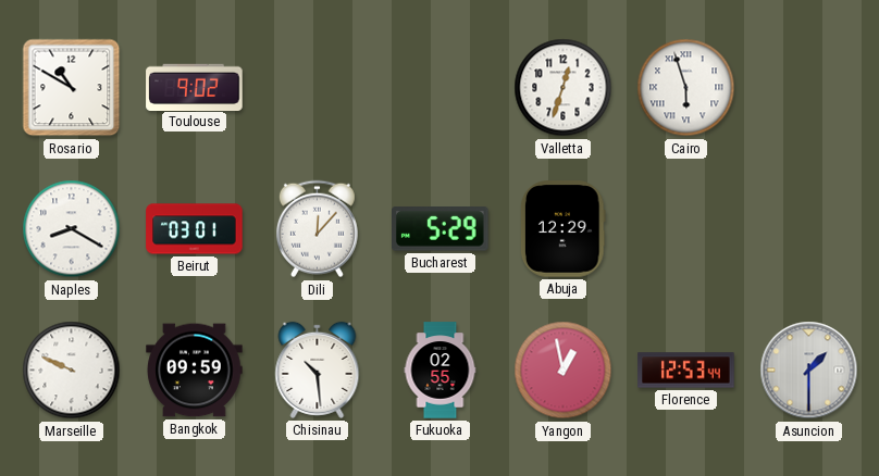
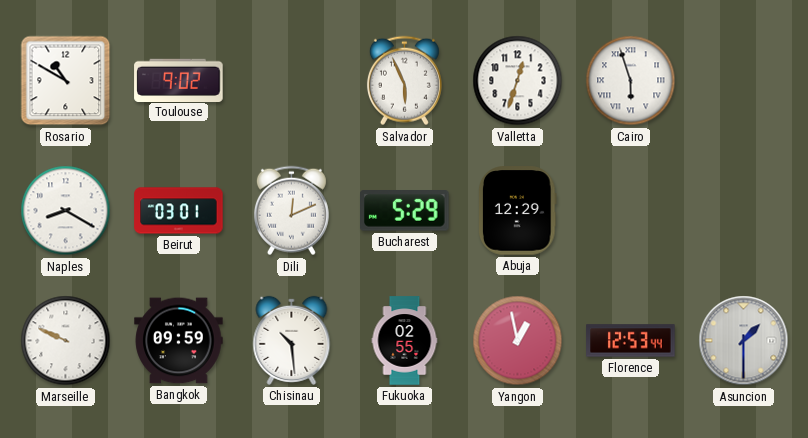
Salvador: none -> 5:56 (404, 81)
Dili: 12:07 -> 12:11 (291, 211)
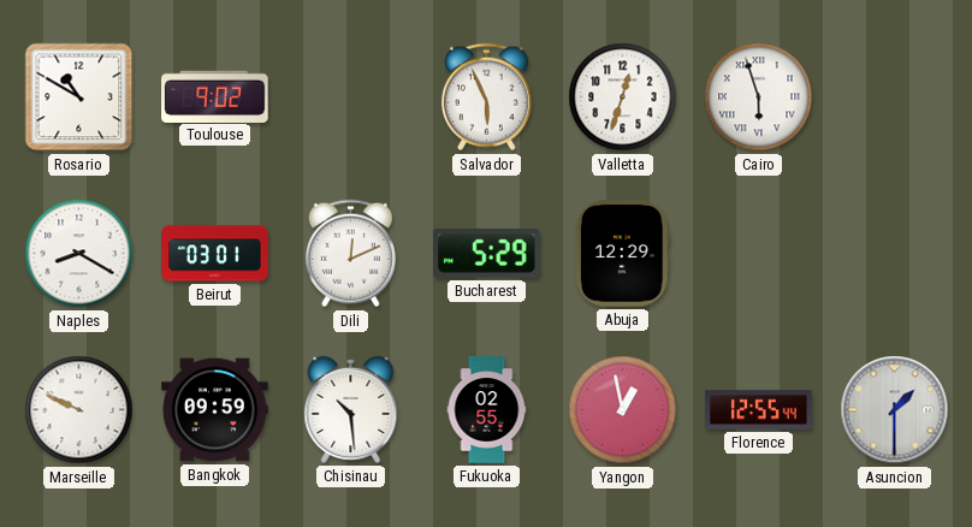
Florence: 12:53 -> 12:55 (759, 410)
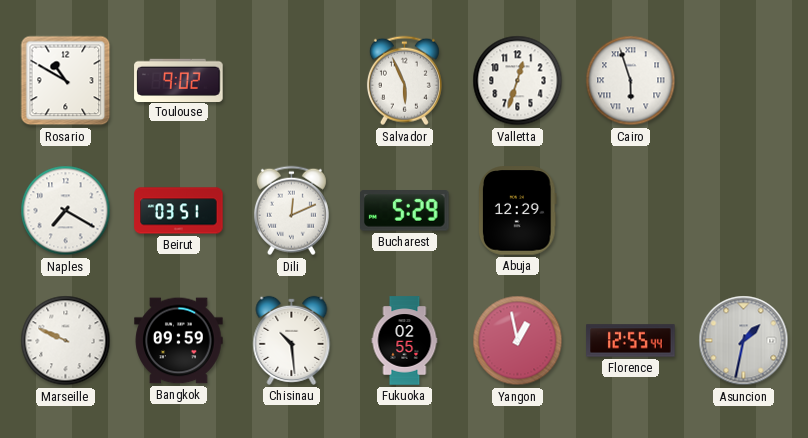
Naples: 8:20 -> 7:20 (66, 211)
Beirut: 03:01 -> 03:51 (179, 211)
Asuncion: 1:30 -> 1:32 (744, 341)
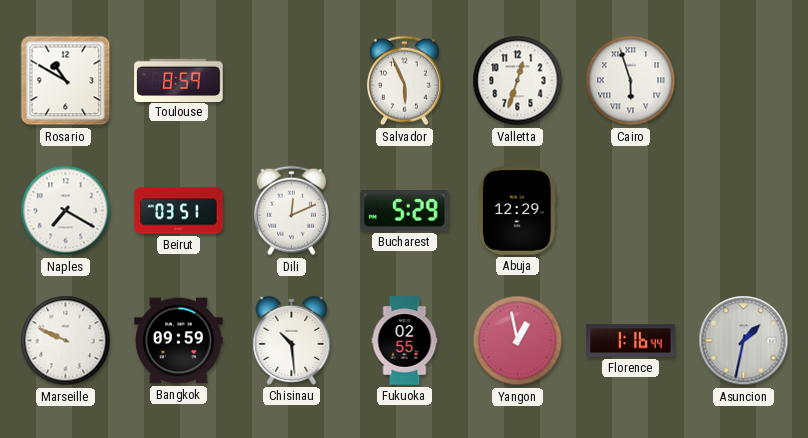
Toulouse: 9:02 -> 8:59 (179, 80)
Florence: 12:55 -> 1:16 (631, 341)
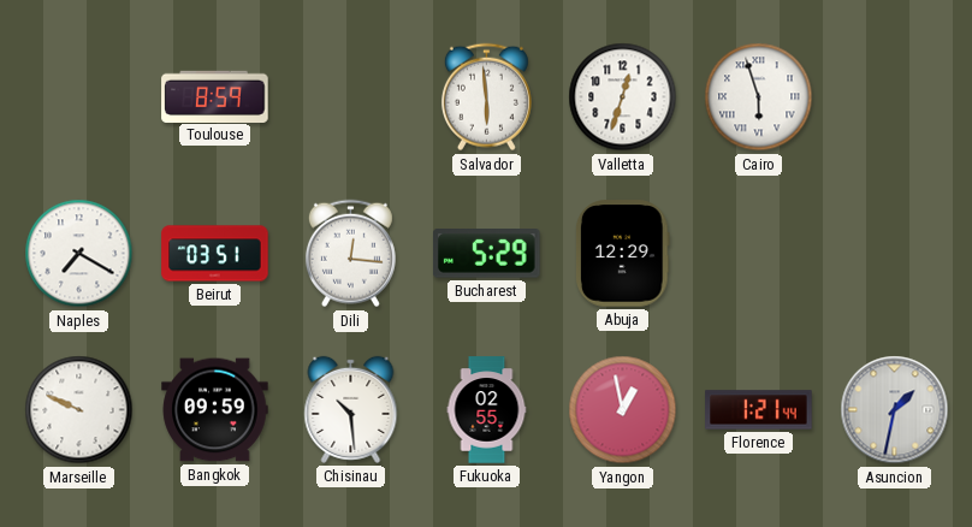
Rosario: 10:50 -> none (66, 81)
Salvador: 5:56 -> 5:59 (486, 97)
Dili: 12:11 -> 12:16 (350, 254)
Florence: 1:16 -> 1:21 (759, 410)
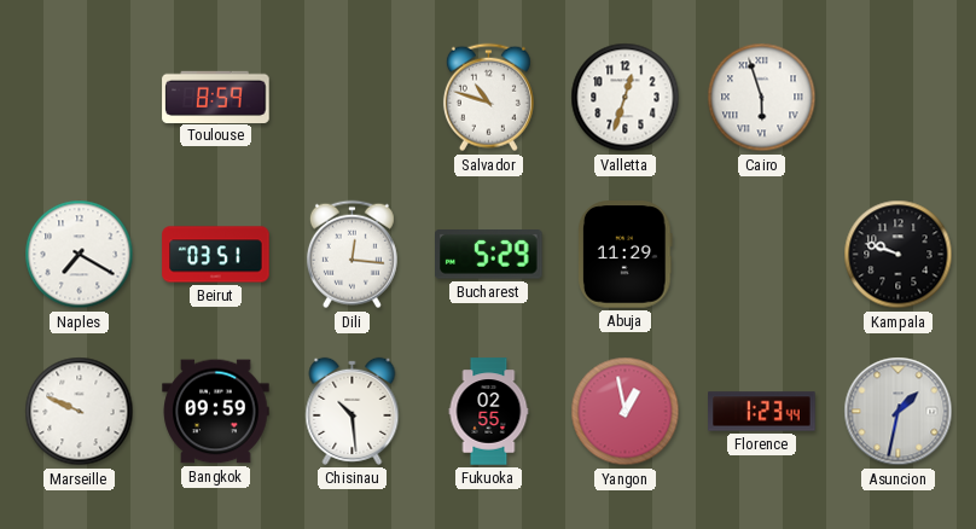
Salvador: 5:59 -> 10:48 (488, 98)
Abuja: 12:29 -> 11:29 (624, 255)
Kampala: none -> 9:48 (899, 255)
Florence: 1:21 -> 1:23 (762, 412)
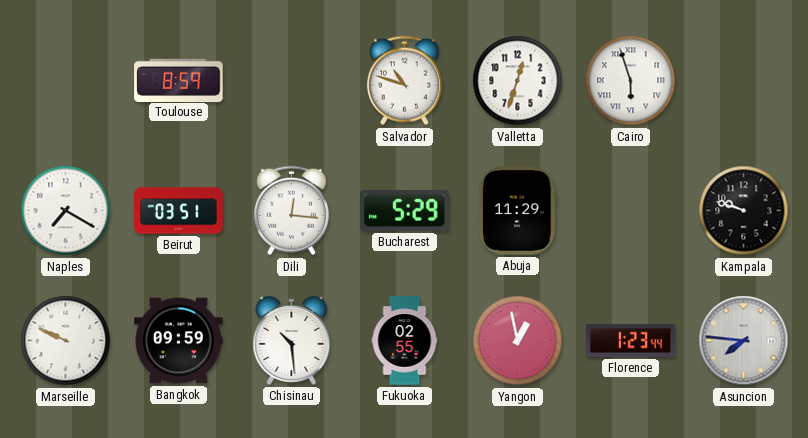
Asuncion: 1:32 -> 7:46 (744, 341)
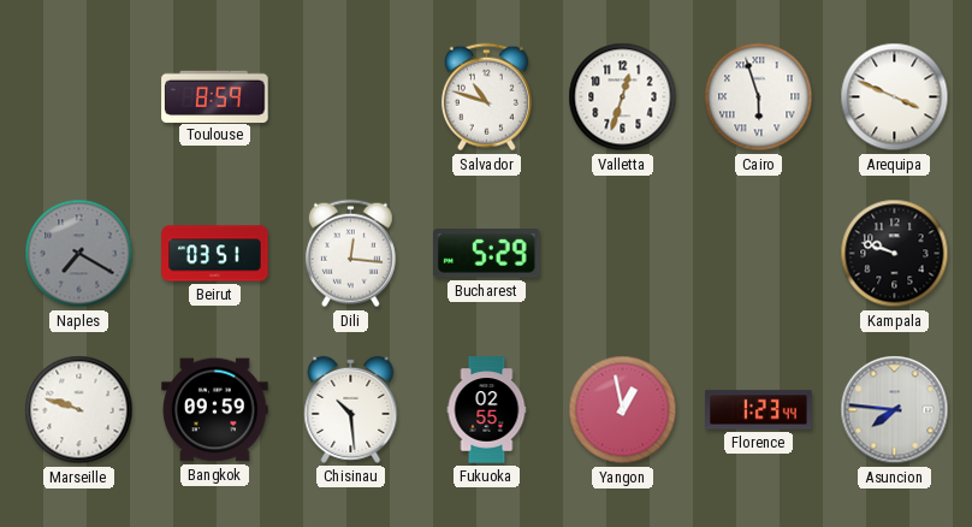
Arequipa: none -> 3:49 (895, 97)
Naples dial: white -> grey (79, 254)
Abuja: 11:29 -> none (517, 211)
Marseille: 9:49 -> 9:48 (79, 410)
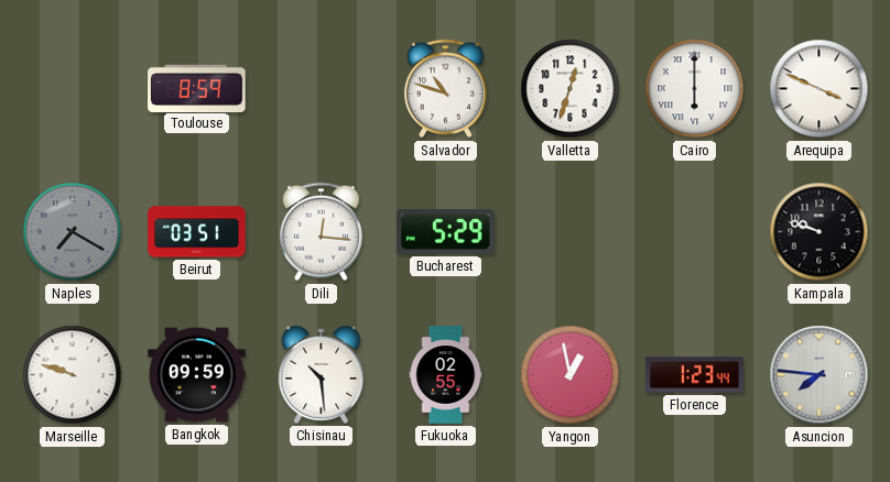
Cairo: 5:57 -> 6:00 (695, 89)
